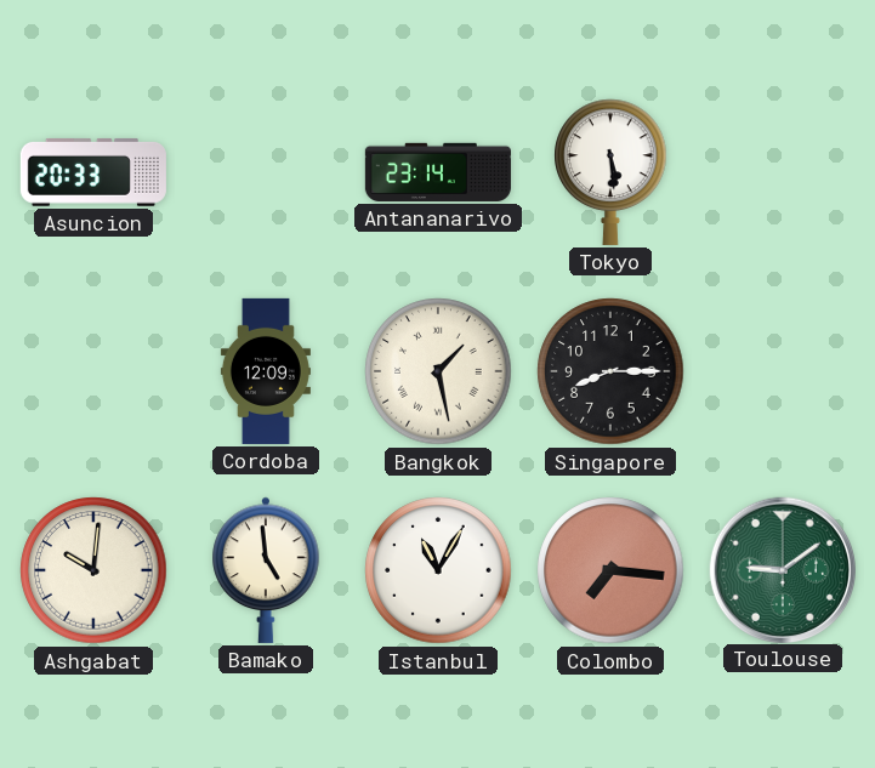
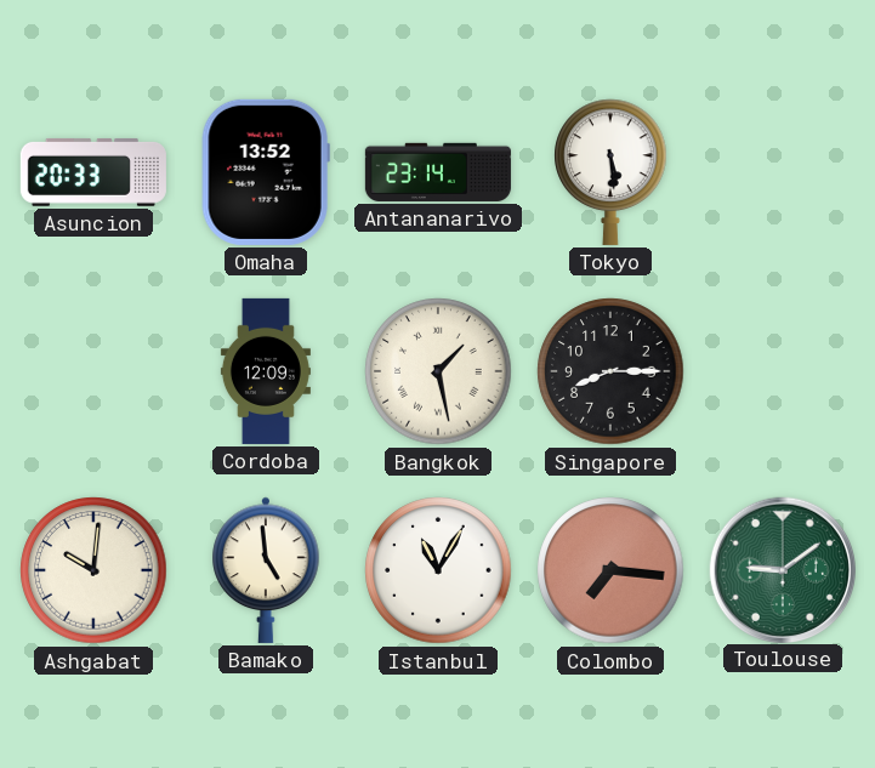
Omaha: none -> 13:52 (266, 172)
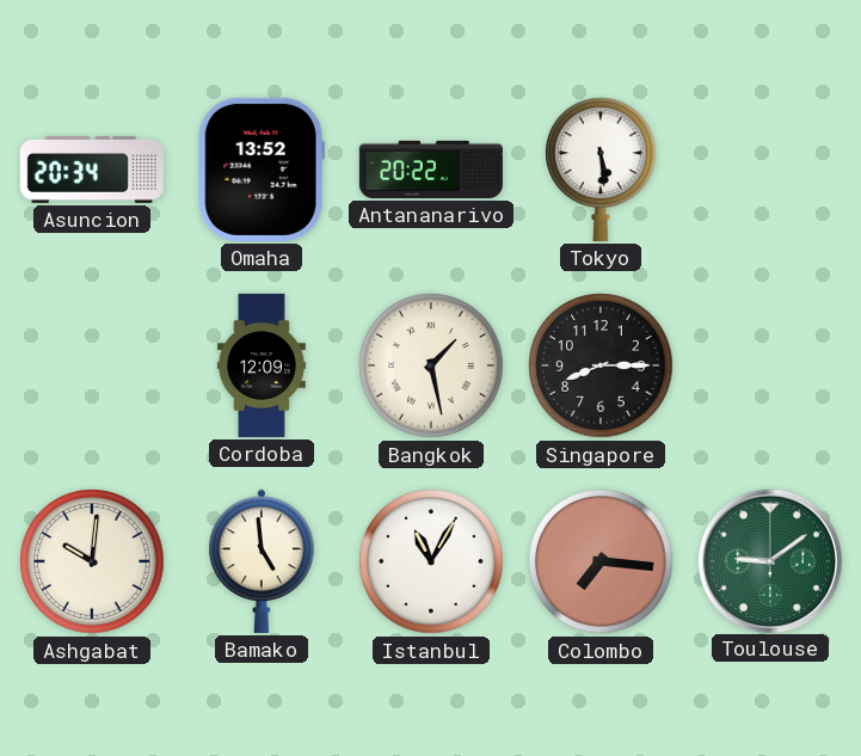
Asuncion: 20:33 -> 20:34 (92, 170)
Antananarivo: 23:14 -> 20:22 (431, 170)
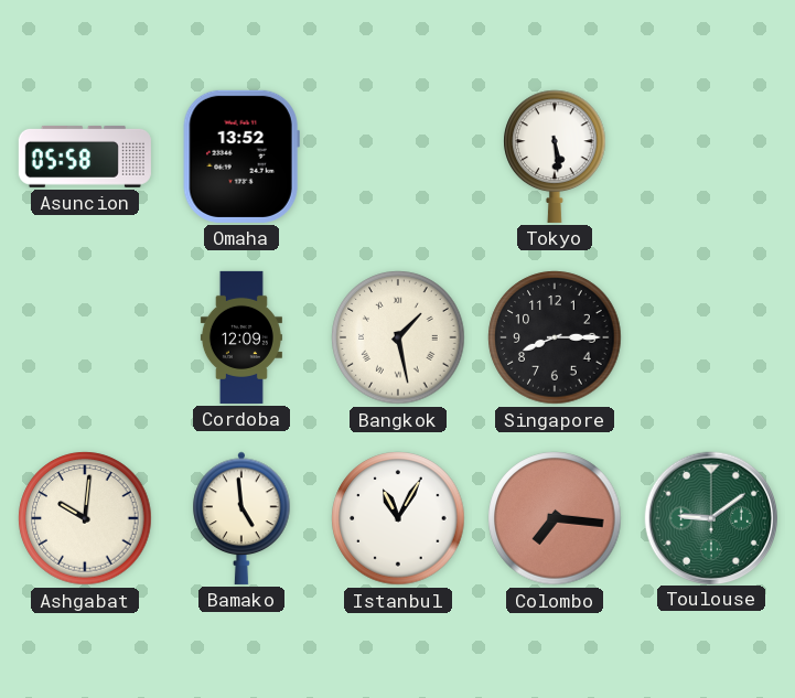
Asuncion: 20:34 -> 05:58 (85, 157)
Antananarivo: 20:22 -> none (431, 170)
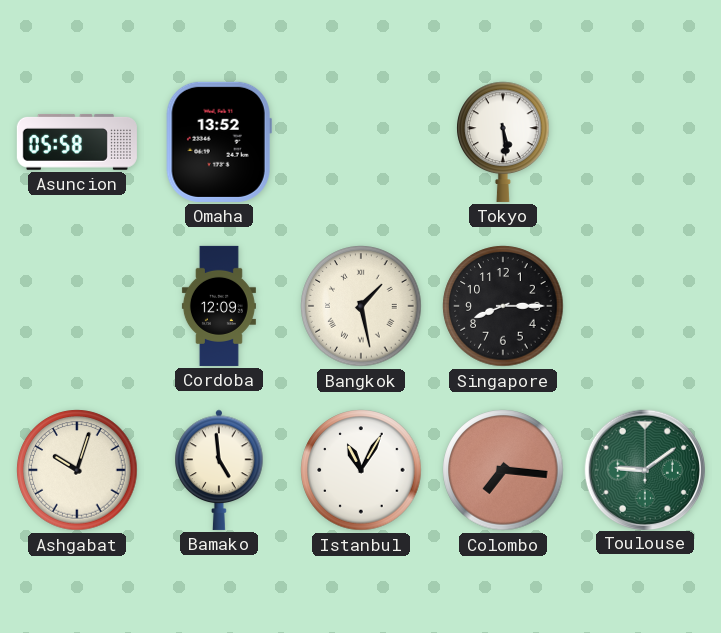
Ashgabat: 10:01 -> 10:03 (77, 470)
